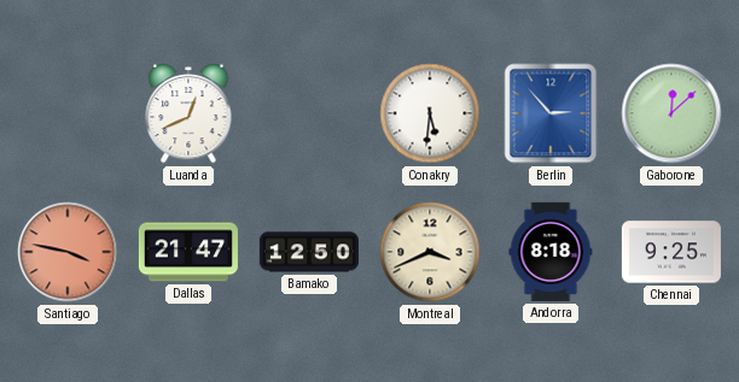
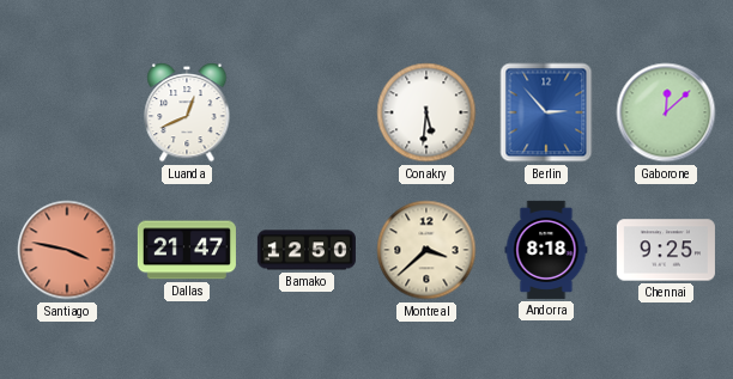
Montreal: 3:41 -> 3:38 (426, 250)
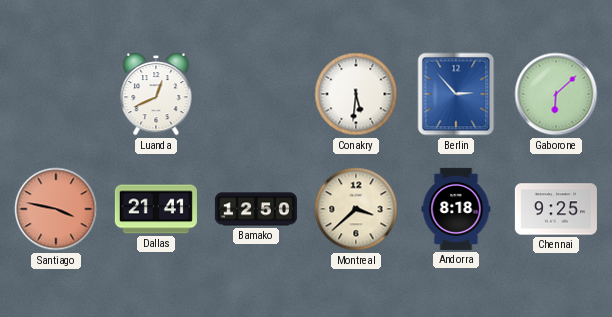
Gaborone: 12:08 -> 6:08 (556, 94)
Dallas: 21:47 -> 21:41 (156, 209)
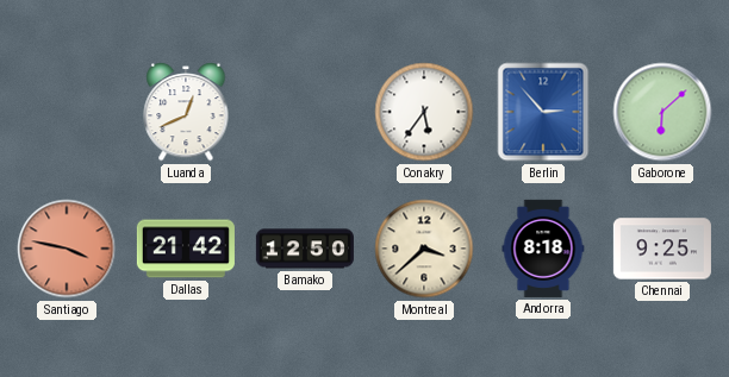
Conakry: 5:31 -> 5:36 (424, 112)
Dallas: 21:41 -> 21:42 (186, 249)
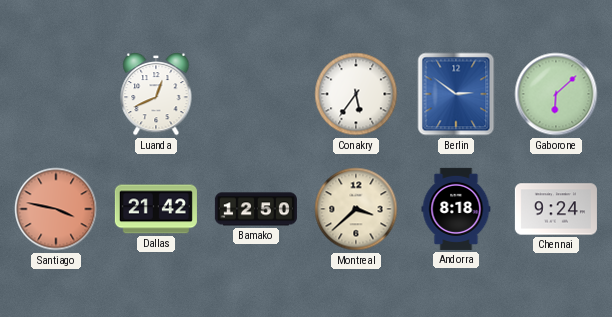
Berlin: 2:53 -> 2:51 (456, 94)
Chennai: 9:25 -> 9:24 (556, 209)
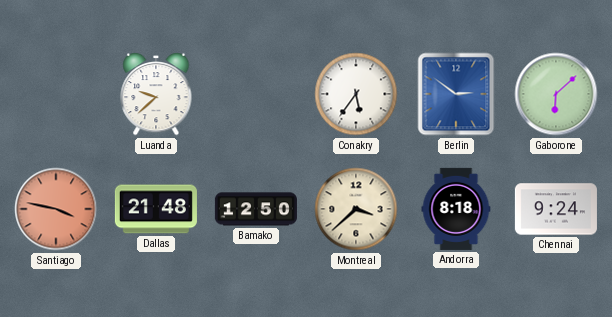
Luanda: 12:41 -> 9:38 (156, 94)
Dallas: 21:42 -> 21:48 (156, 209)
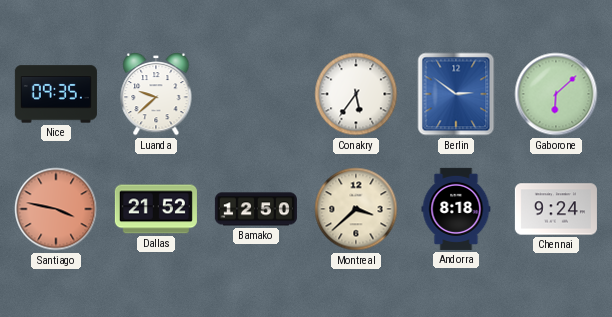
Nice: none -> 09:35 (56, 94)
Dallas: 21:48 -> 21:52 (156, 209)
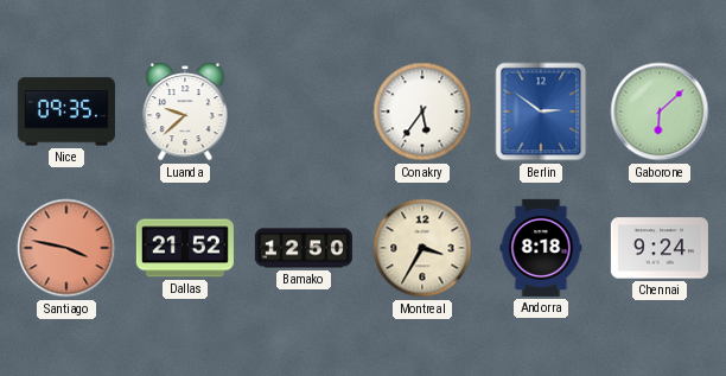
Montreal: 3:38 -> 3:35 (422, 248)
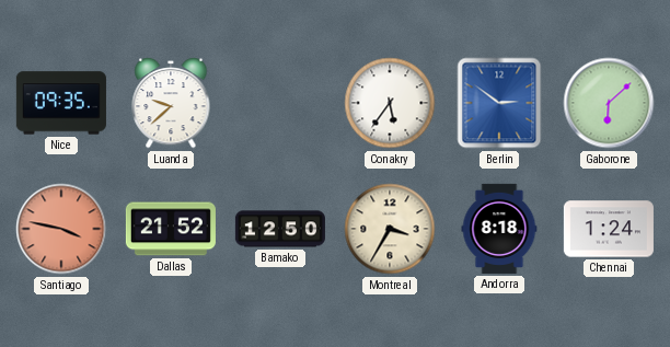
Chennai: 9:24 -> 1:24 (609, 229)
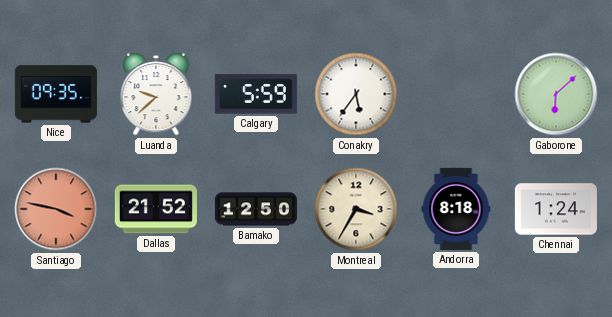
Calgary: none -> 5:59 (256, 94)
Berlin: 2:51 -> none (499, 103)
